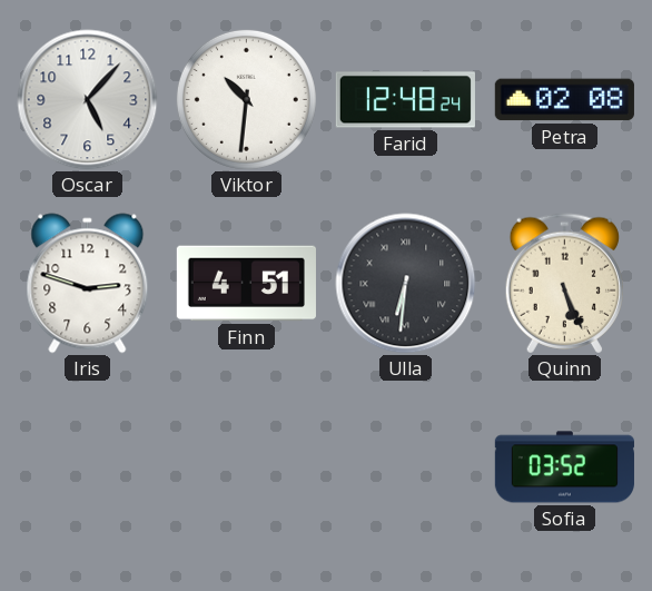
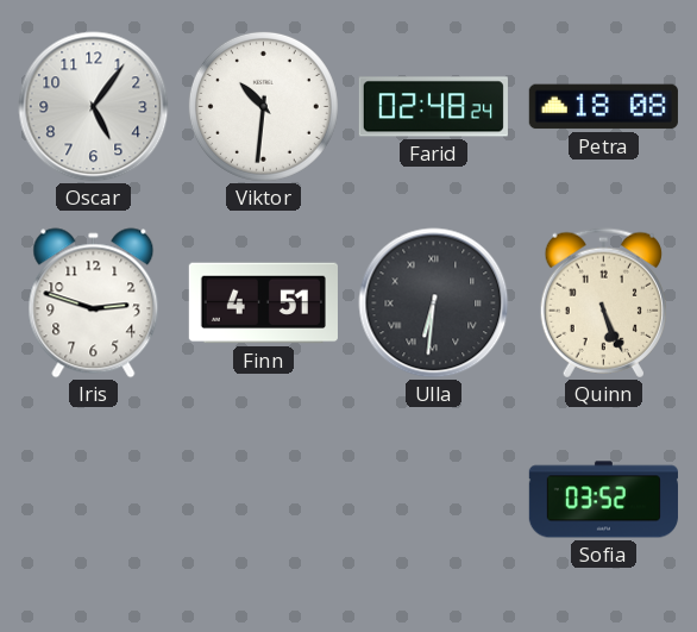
Oscar: 5:07 -> 5:06 (94, 107)
Farid: 12:48 -> 02:48 (433, 107)
Petra: 02:08 -> 18:08 (603, 107)
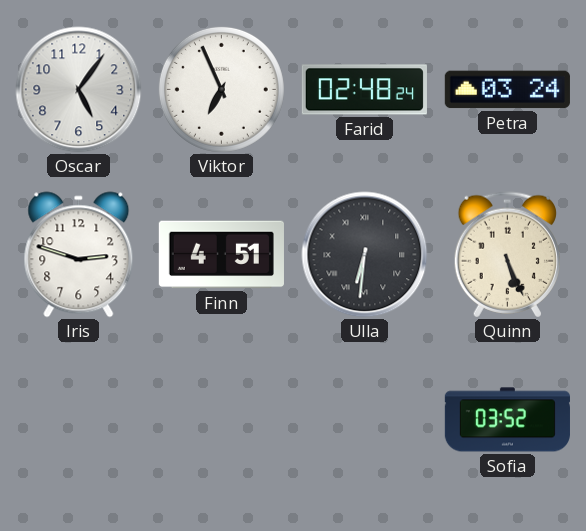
Viktor: 10:31 -> 6:56 (221, 89)
Petra: 18:08 -> 03:24 (507, 90)
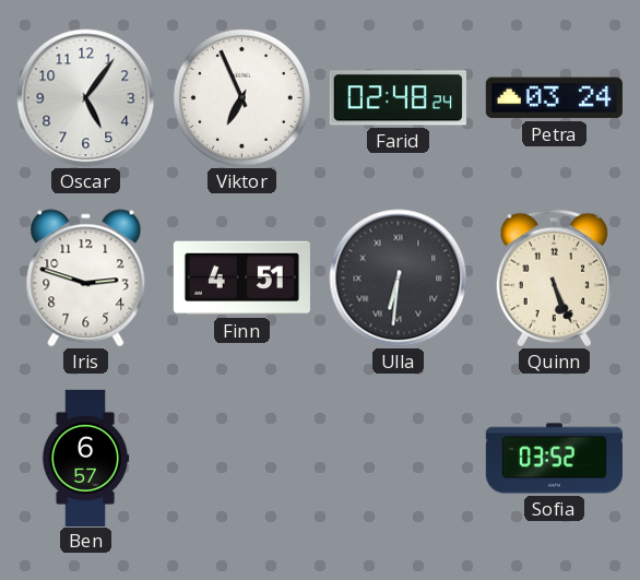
Ben: none -> 6:57 (85, 458)
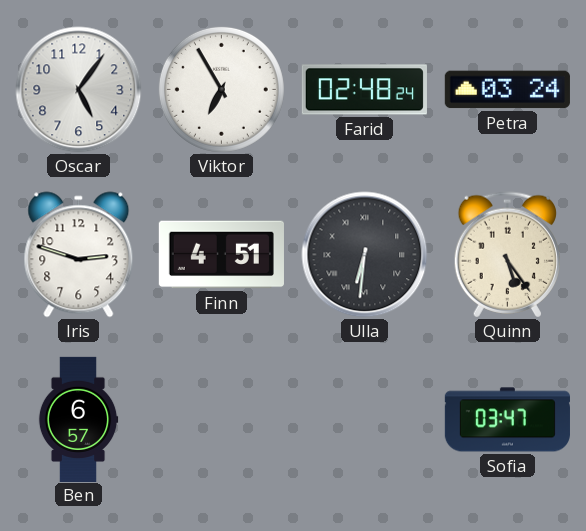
Viktor: 6:56 -> 6:55 (221, 89)
Quinn: 5:26 -> 5:24 (507, 255)
Sofia: 03:52 -> 03:47 (507, 420)
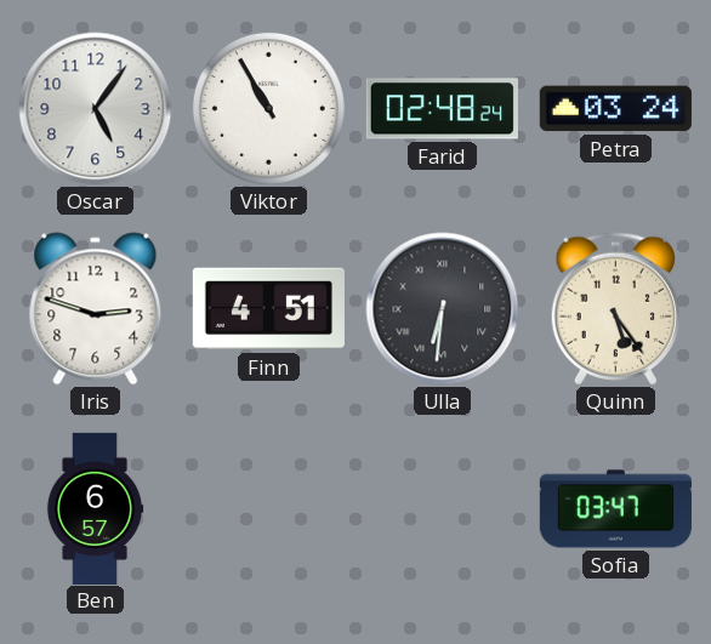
Viktor: 6:55 -> 10:55 (268, 108)
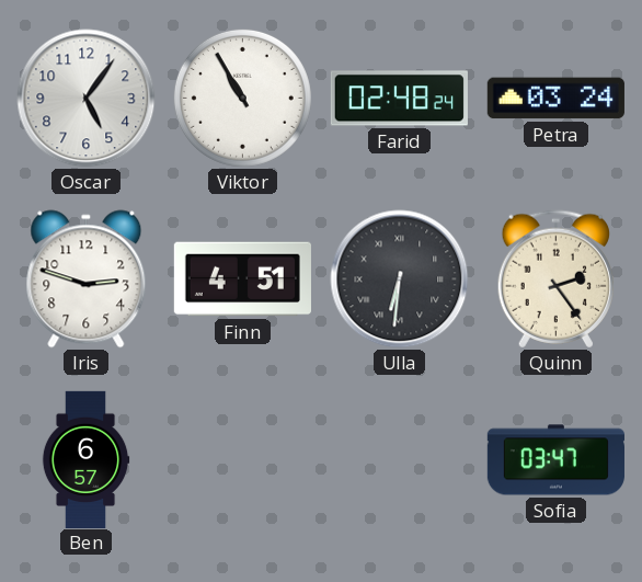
Quinn: 5:24 -> 2:24 (555, 279)
